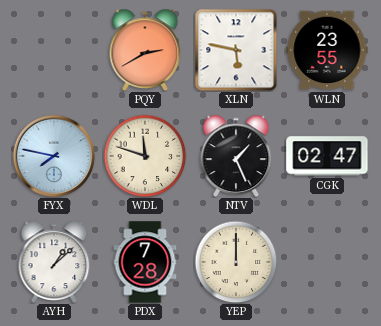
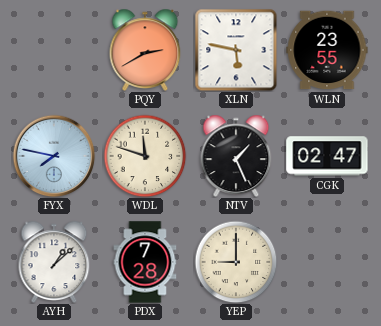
YEP: 12:00 -> 9:00 (236, 262)
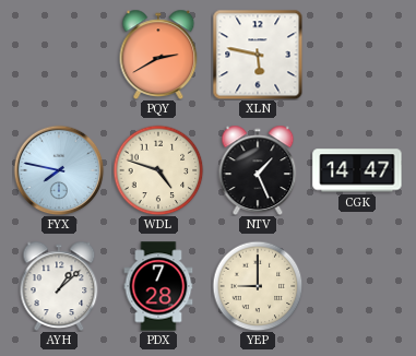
WLN: 23:55 -> none (327, 50)
WDL: 11:48 -> 4:48 (158, 170)
CGK: 02:47 -> 14:47 (357, 170)
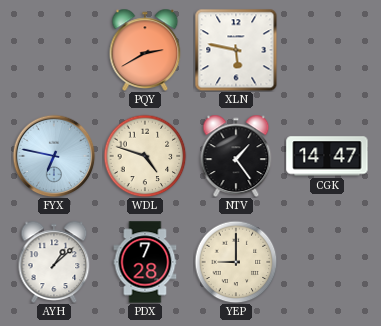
FYX: 7:47 -> 6:47 (54, 156)
NTV: 1:26 -> 1:24 (236, 155)
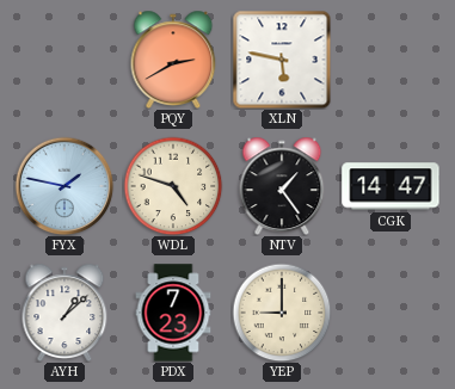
FYX: 6:47 -> 1:47 (64, 186)
PDX: 7:28 -> 7:23 (173, 313)
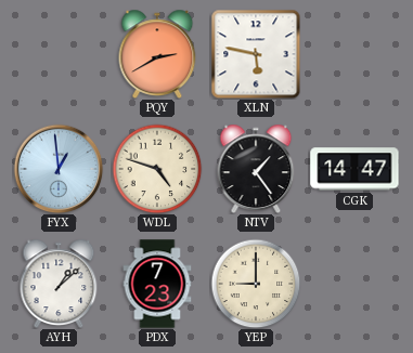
FYX: 1:47 -> 12:59 (59, 169)
